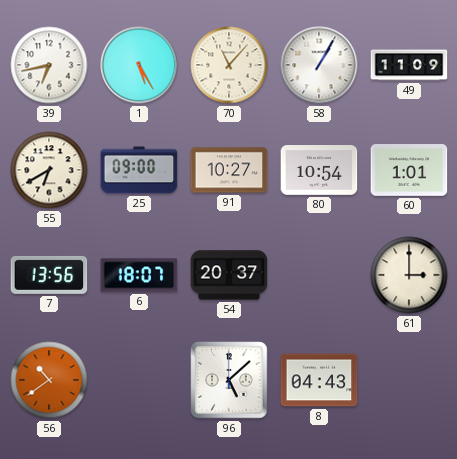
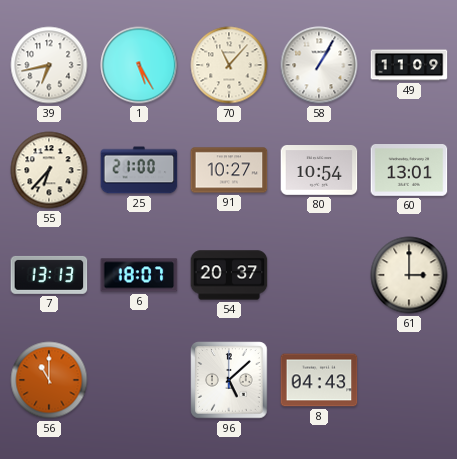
55: 6:40 -> 6:37 (49, 170)
25: 09:00 -> 21:00 (139, 170)
60: 1:01 -> 13:01 (409, 171)
7: 13:56 -> 13:13 (49, 275)
56: 10:39 -> 11:00 (49, 380)
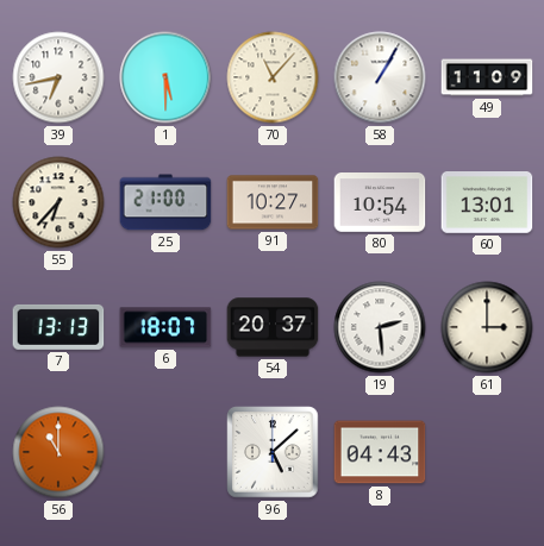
1: 5:25 -> 5:30 (165, 77)
19: none -> 2:29 (380, 327)
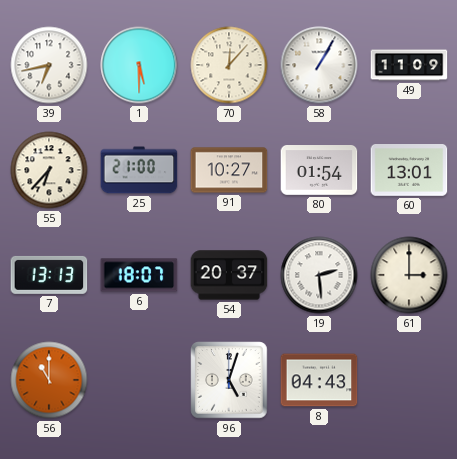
70: 11:07 -> 12:07 (229, 65)
80: 10:54 -> 01:54 (319, 171)
96: 5:08 -> 5:03 (229, 380)
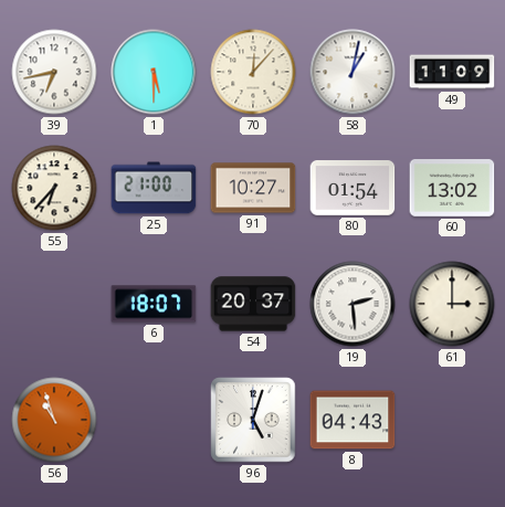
58: 1:05 -> 1:02 (353, 72)
60: 13:01 -> 13:02 (452, 189)
7: 13:13 -> none (49, 275)
56: 11:00 -> 10:57 (54, 420)
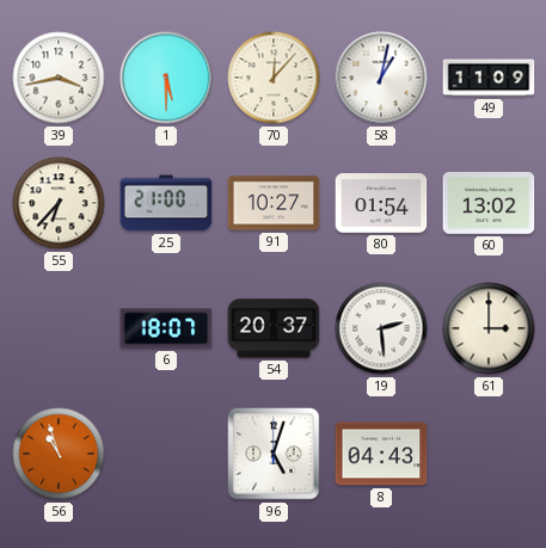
39: 6:43 -> 3:43 (59, 78)
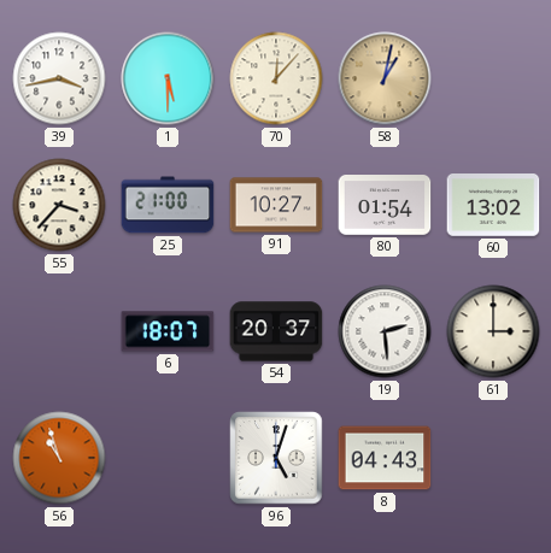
58 dial: white -> champagne (385, 78)
49: 11:09 -> none (489, 78)
55: 6:37 -> 3:37 (59, 205)
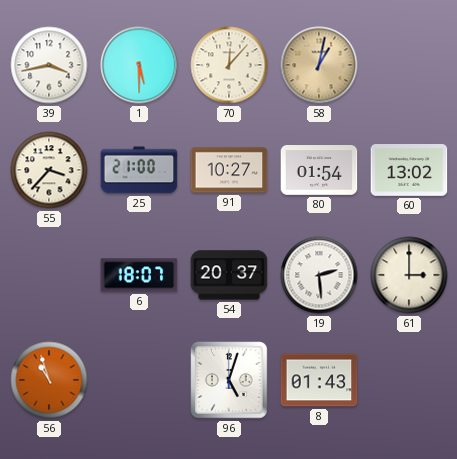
8: 04:43 -> 01:43 (319, 380)
